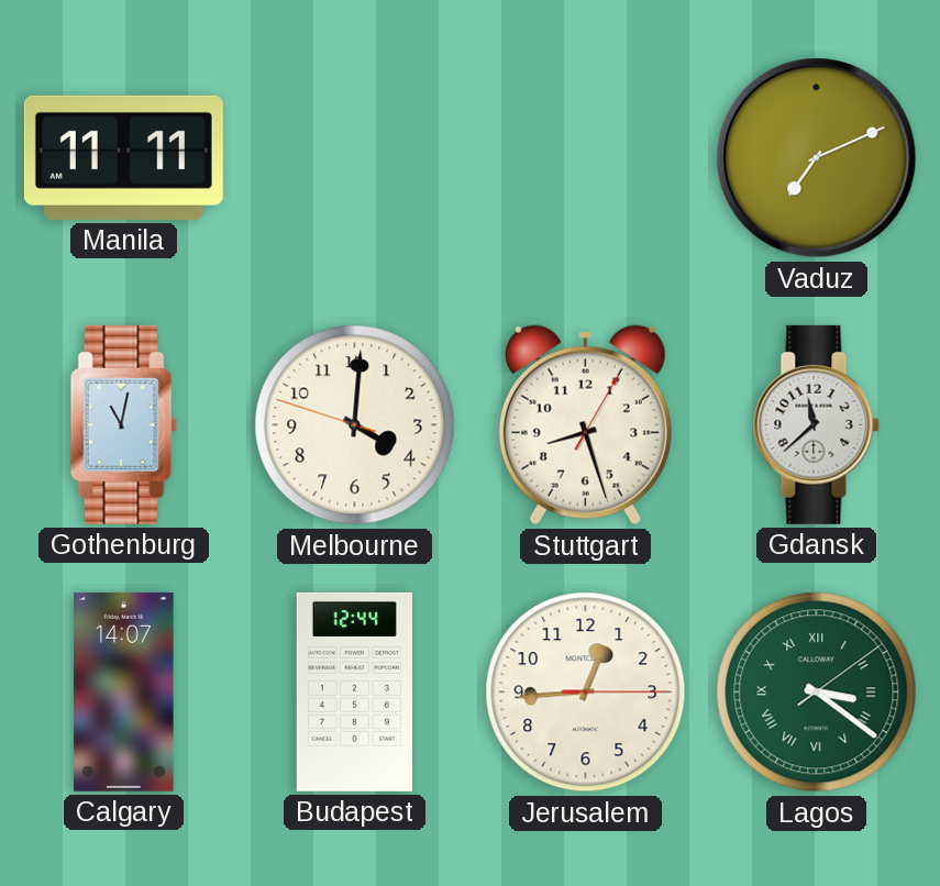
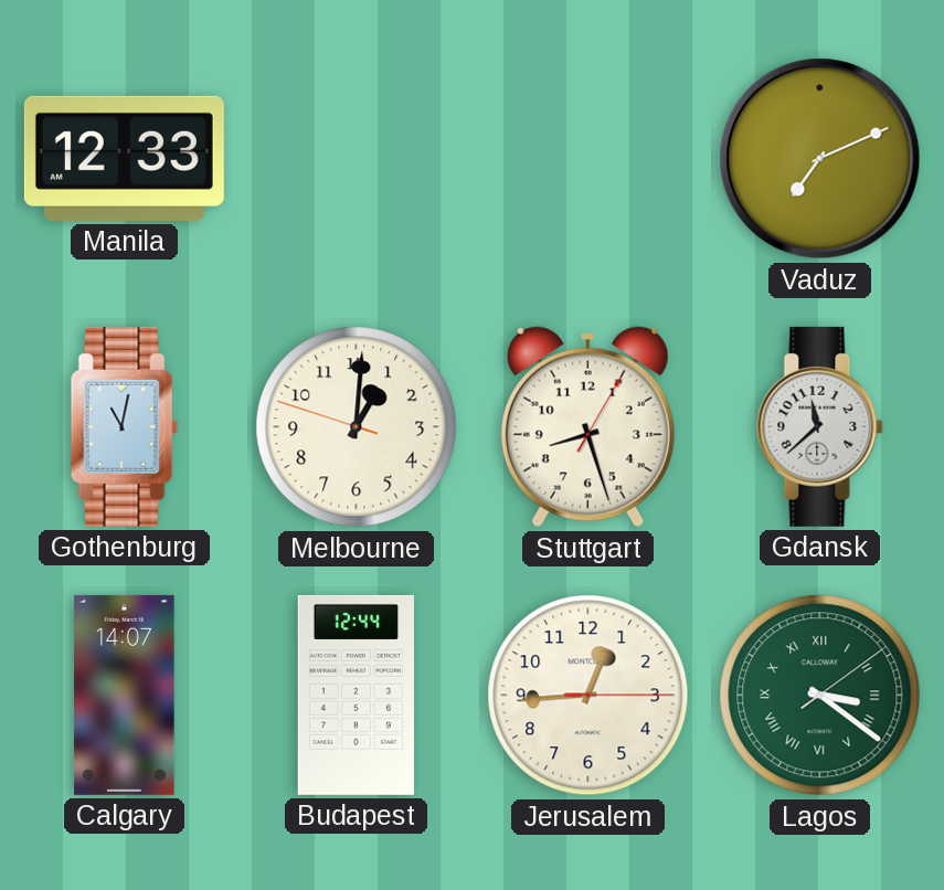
Manila: 11:11 -> 12:33 (124, 158)
Melbourne: 4:00 -> 1:00 (357, 427)
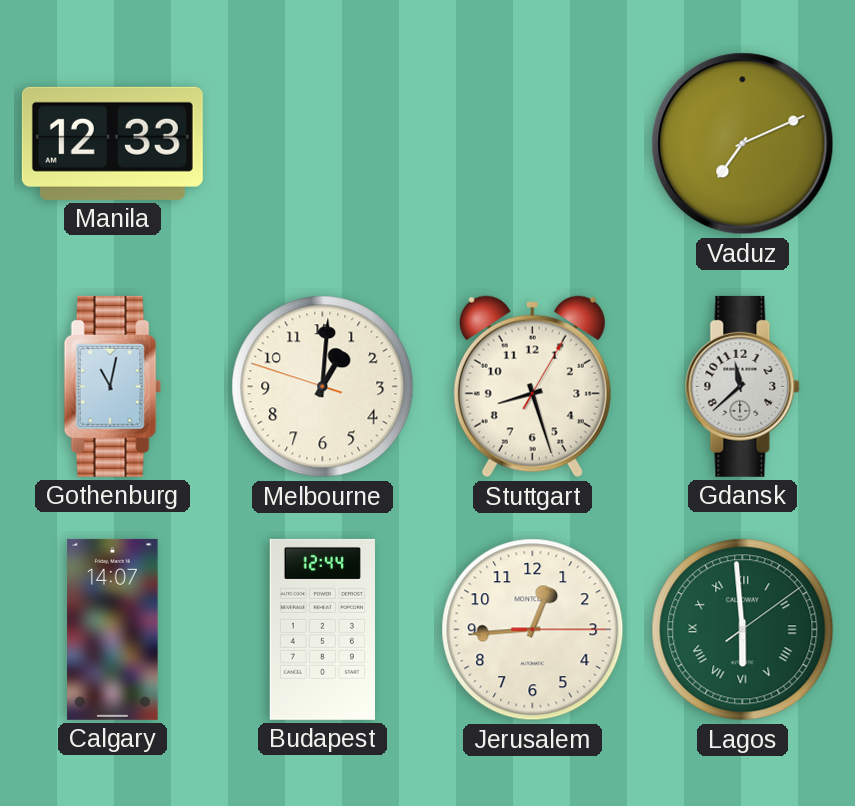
Lagos: 3:21 -> 5:59 (743, 630)
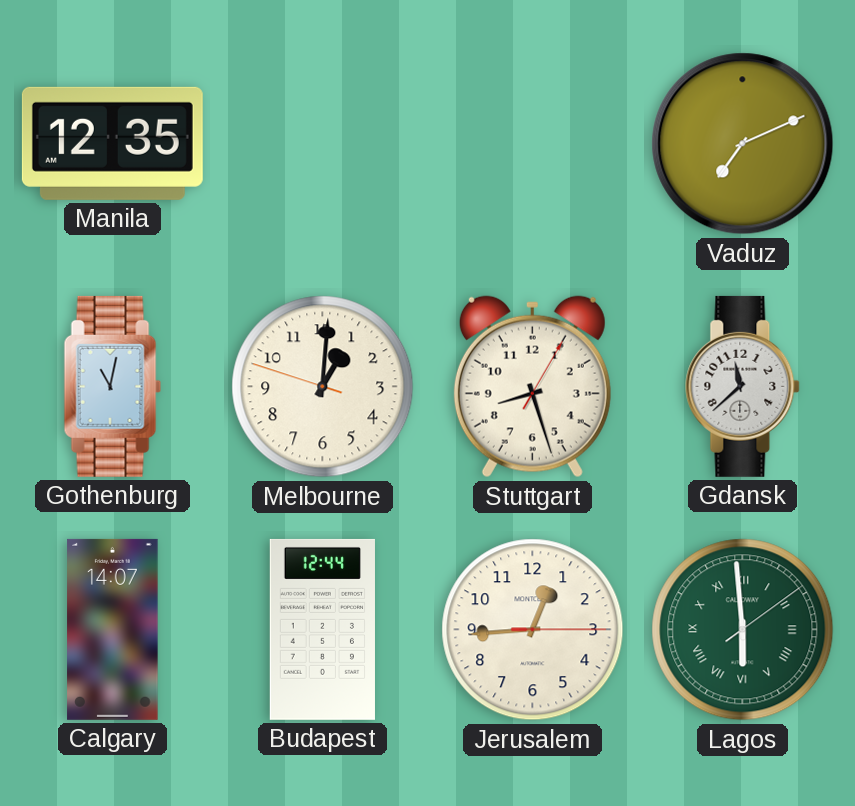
Manila: 12:33 -> 12:35 (112, 143)
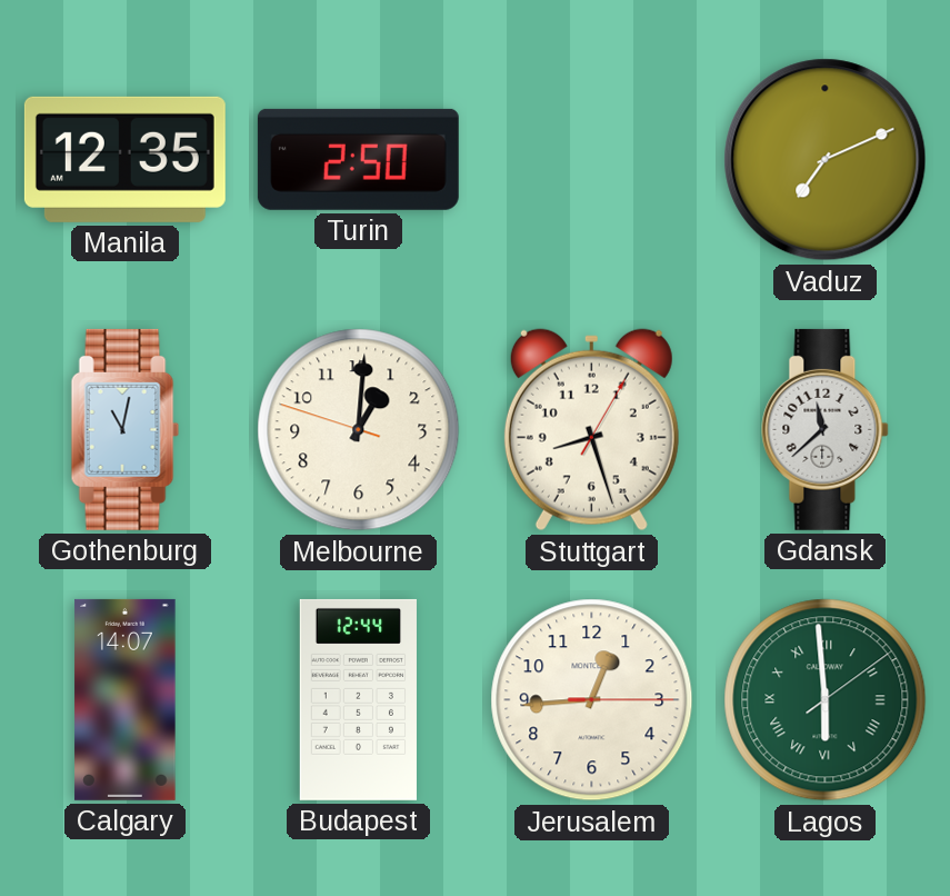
Turin: none -> 2:50 (358, 159)
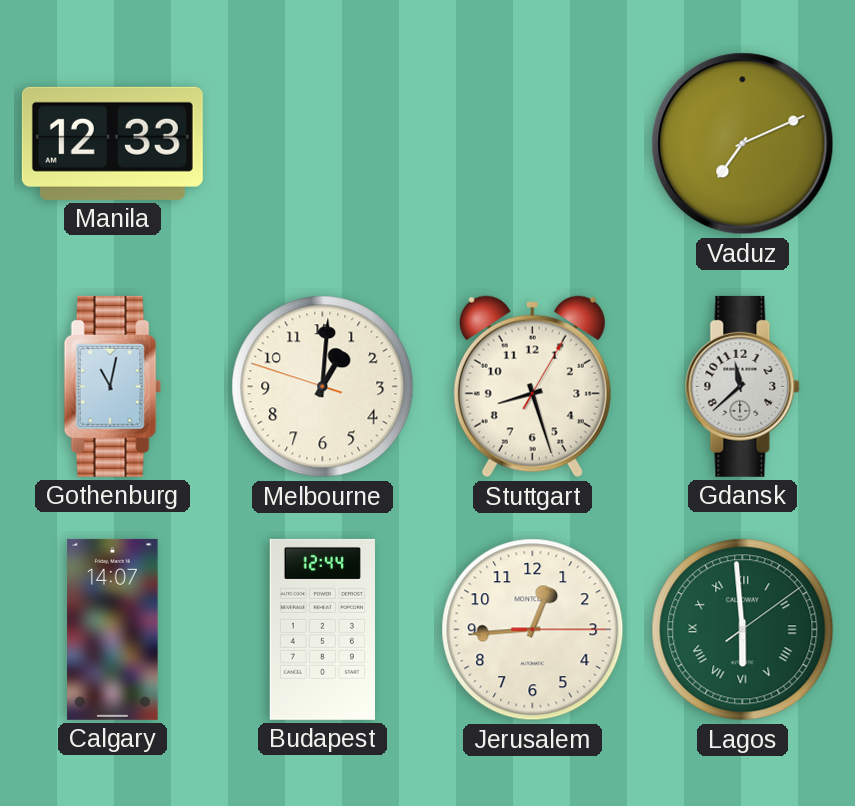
Manila: 12:35 -> 12:33 (112, 143)
Turin: 2:50 -> none (358, 159)
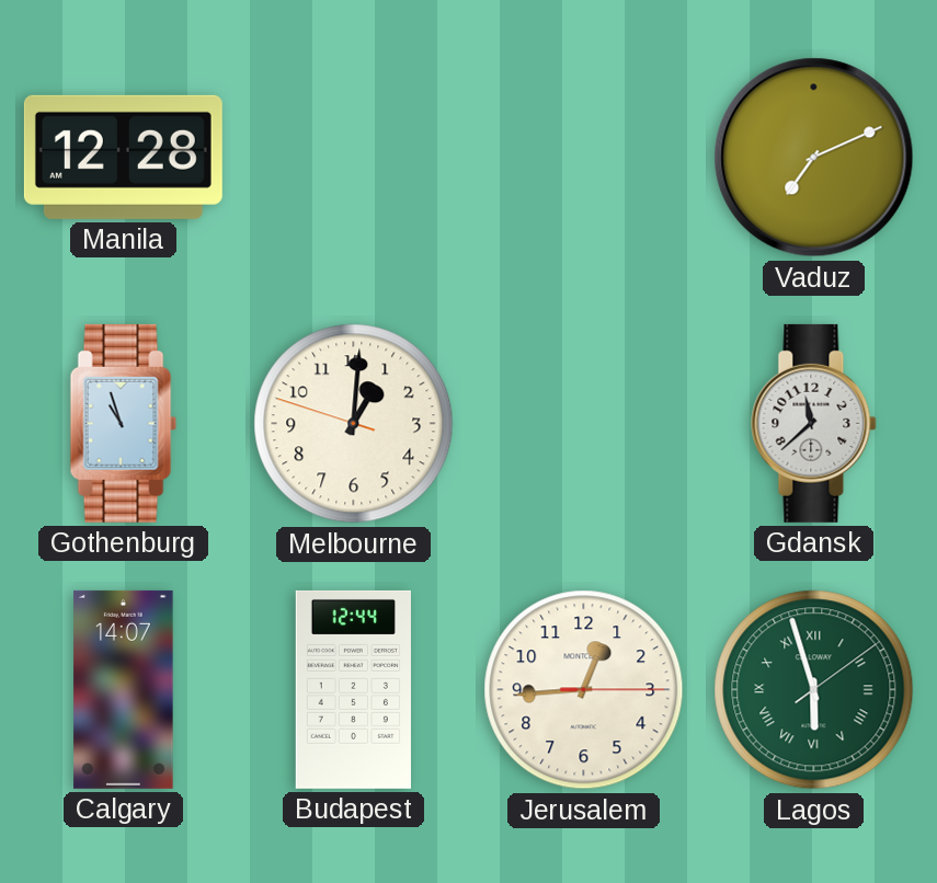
Manila: 12:33 -> 12:28 (123, 157)
Gothenburg: 11:02 -> 10:57 (124, 423)
Stuttgart: 8:27 -> none (532, 387)
Lagos: 5:59 -> 5:57 (814, 690)
